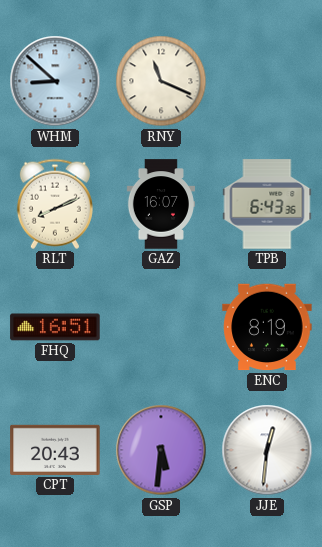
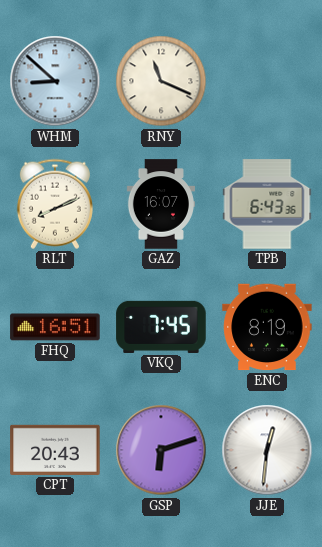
VKQ: none -> 7:45 (161, 327)
GSP: 5:31 -> 6:12 (161, 450)
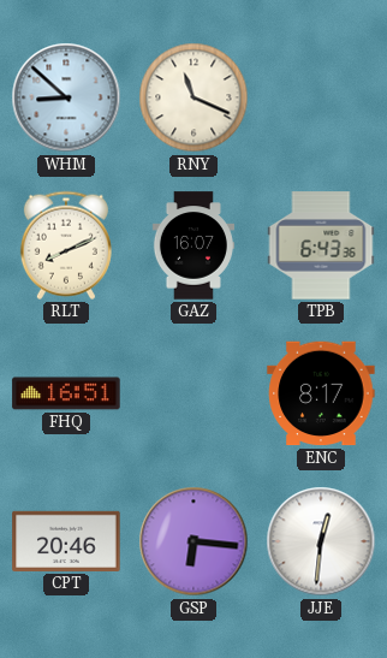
VKQ: 7:45 -> none (161, 327)
ENC: 8:19 -> 8:17 (321, 393)
CPT: 20:43 -> 20:46 (66, 541)
GSP: 6:12 -> 6:16 (194, 541)
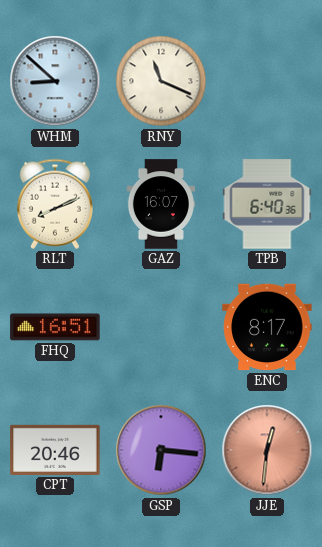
TPB: 6:43 -> 6:40 (267, 204)
JJE dial: white -> salmon (267, 450)
